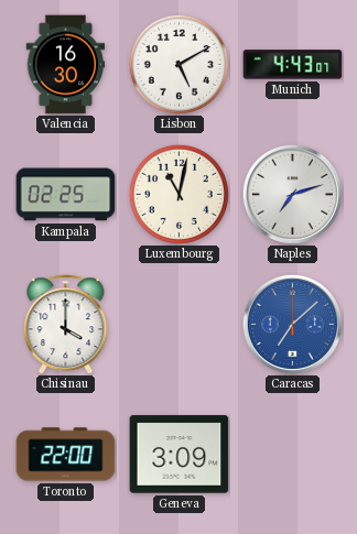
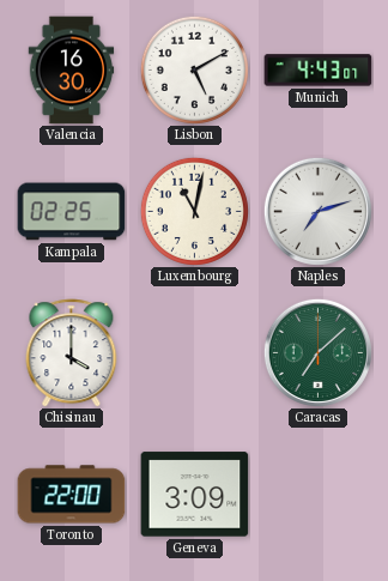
Caracas dial: blue -> green (317, 352)
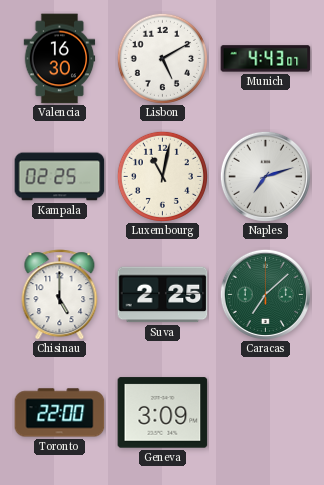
Chisinau: 4:00 -> 5:00 (60, 295)
Suva: none -> 2:25 (163, 295)
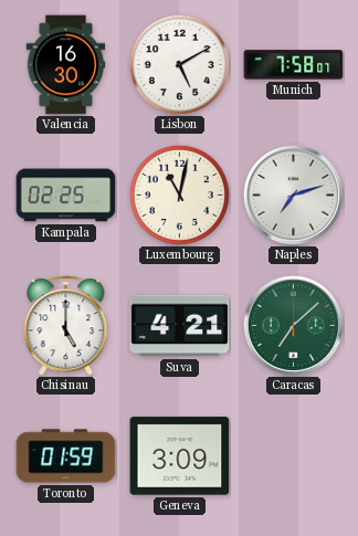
Munich: 4:43 -> 7:58 (294, 65)
Suva: 2:25 -> 4:21 (180, 326)
Toronto: 22:00 -> 01:59 (66, 456)
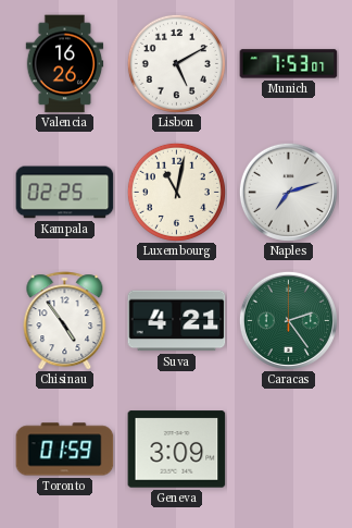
Valencia: 16:30 -> 16:26 (65, 64)
Munich: 7:58 -> 7:53 (289, 64)
Chisinau: 5:00 -> 4:54 (65, 321)
Caracas: 7:08 -> 2:24 (288, 320)
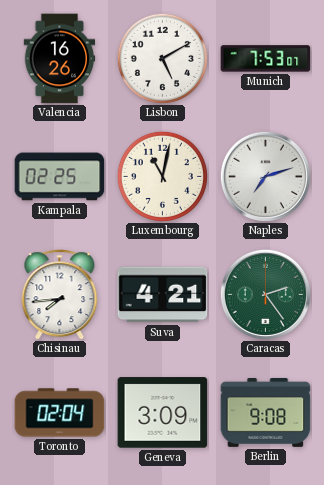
Chisinau: 4:54 -> 7:44 (60, 295)
Toronto: 01:59 -> 02:04 (60, 413)
Berlin: none -> 9:08 (266, 412)
